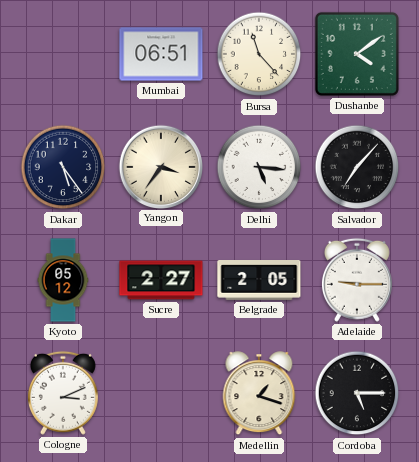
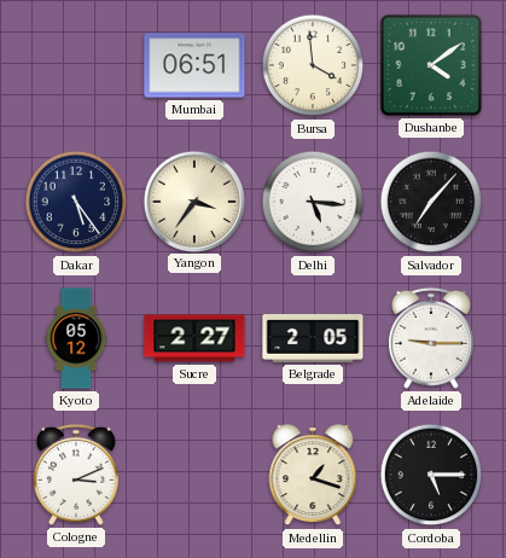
Bursa: 11:23 -> 3:59 (313, 65)
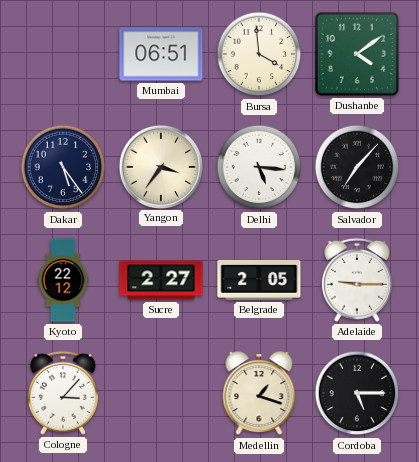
Kyoto: 05:12 -> 22:12 (63, 280)
Cologne: 3:11 -> 3:07 (63, 393)
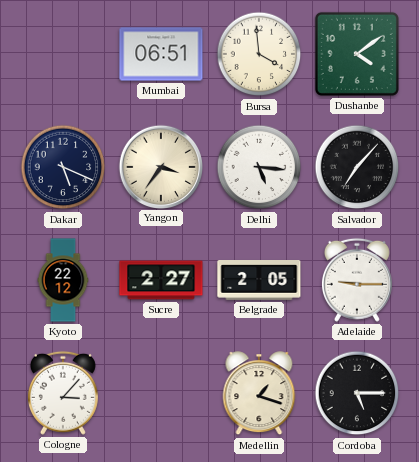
Dakar: 5:24 -> 5:19 (63, 167)
